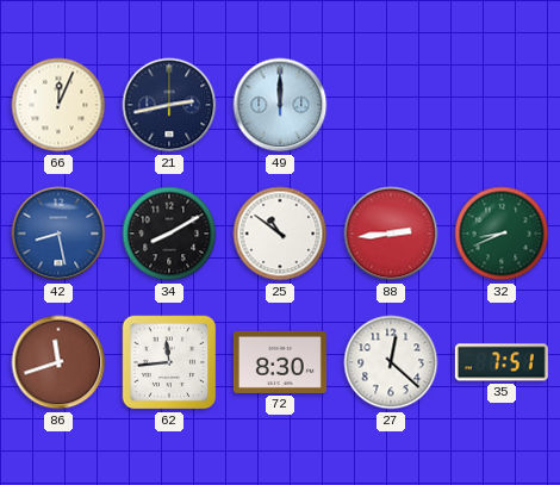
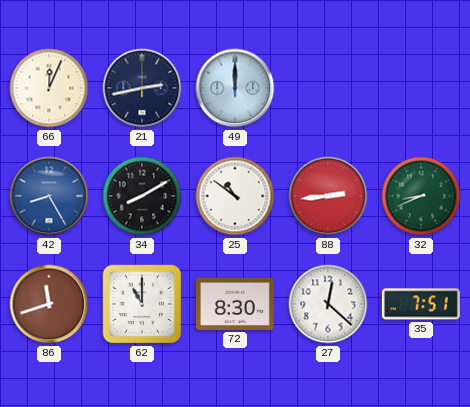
42: 8:28 -> 8:25 (49, 196)
62: 11:44 -> 11:00 (142, 304)
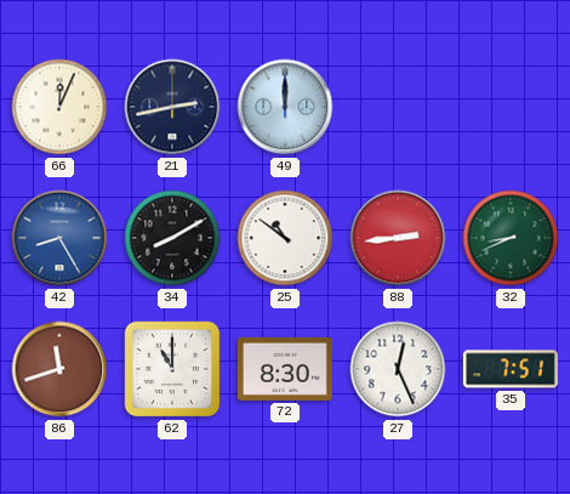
27: 12:22 -> 12:26 (398, 369)
